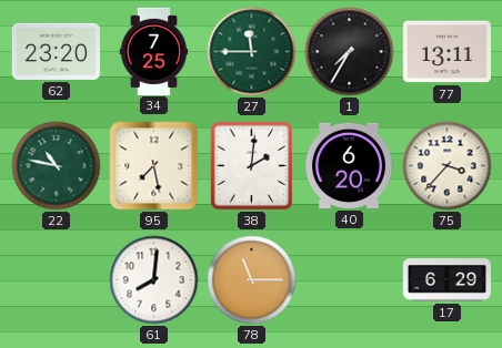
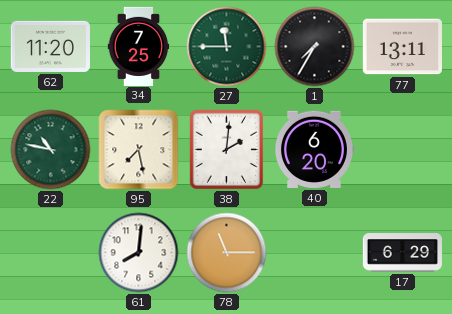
62: 23:20 -> 11:20 (50, 46)
75: 3:37 -> none (448, 166)
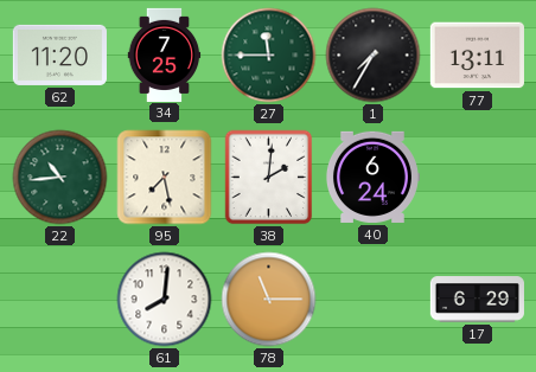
22: 10:47 -> 10:44 (60, 178)
40: 6:20 -> 6:24 (372, 177)
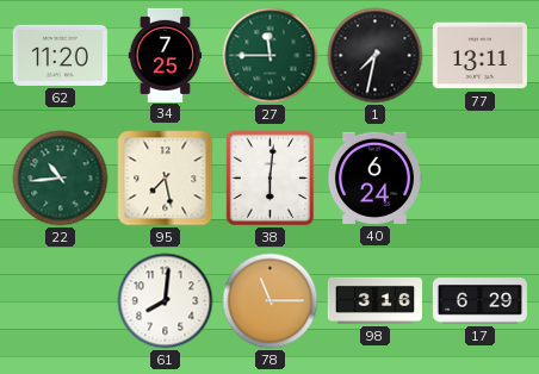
1: 7:35 -> 7:32 (376, 56)
38: 2:01 -> 6:01 (271, 179)
98: none -> 3:16 (374, 300)
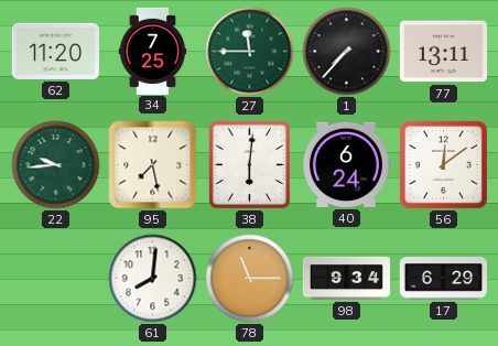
1: 7:32 -> 7:37 (347, 52)
22: 10:44 -> 9:44 (56, 165)
56: none -> 12:09 (443, 164)
98: 3:16 -> 9:34 (346, 278)
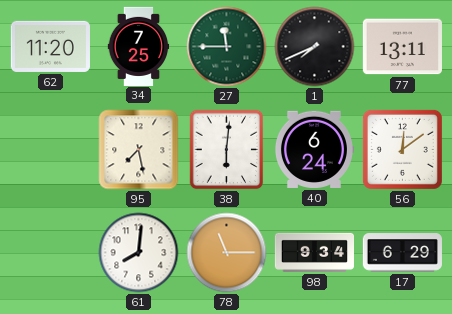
1: 7:37 -> 7:41 (315, 47)
22: 9:44 -> none (56, 165)
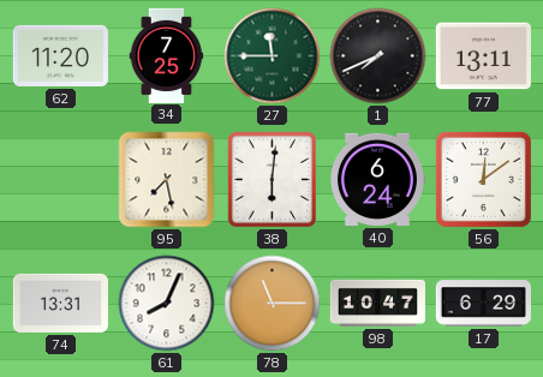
74: none -> 13:31 (60, 303)
61: 8:01 -> 8:04 (167, 304)
98: 9:34 -> 10:47 (377, 303)
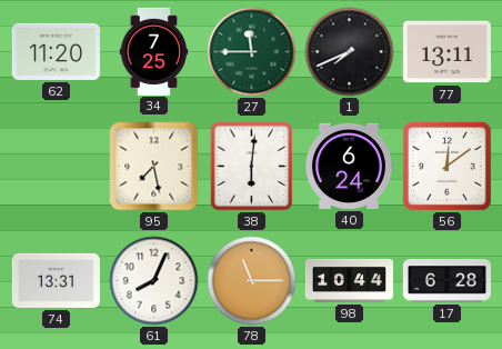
98: 10:47 -> 10:44 (349, 280)
17: 6:29 -> 6:28 (446, 281)
